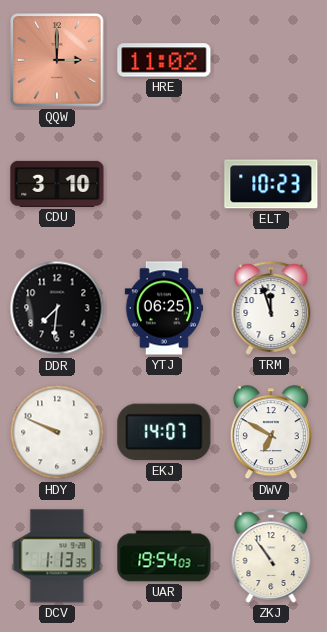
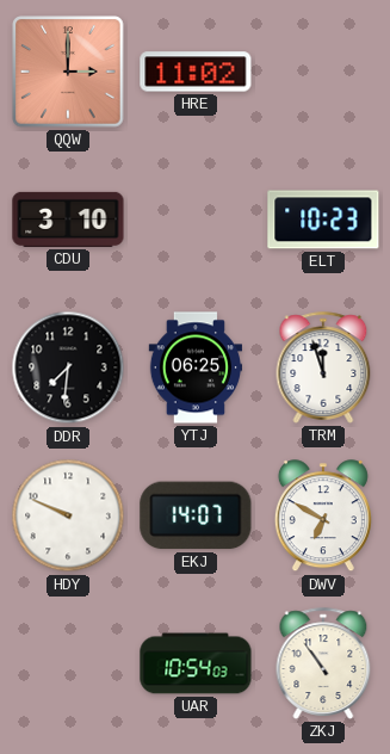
DCV: 1:13 -> none (57, 556)
UAR: 19:54 -> 10:54 (196, 663)
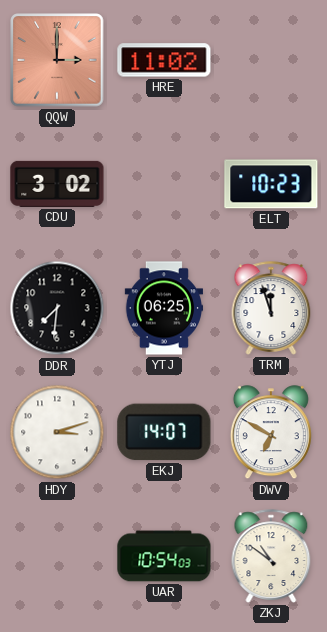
CDU: 3:10 -> 3:02 (57, 184)
HDY: 9:49 -> 3:12 (57, 432)
ZKJ: 10:54 -> 10:51 (271, 556)
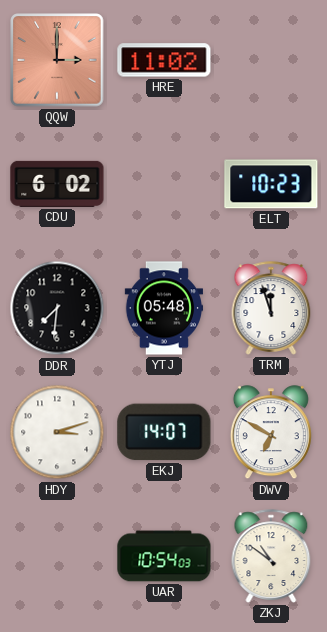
CDU: 3:02 -> 6:02 (57, 184)
YTJ: 06:25 -> 05:48 (163, 308)
